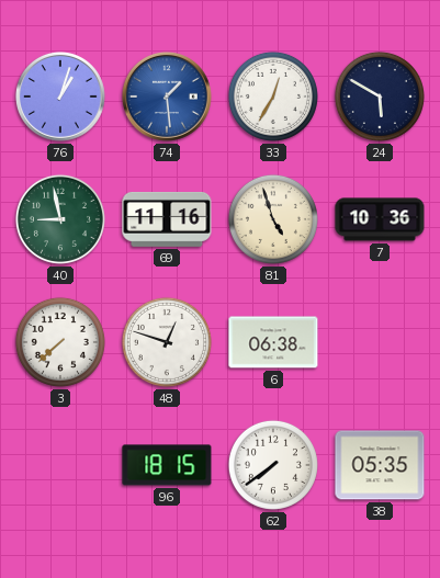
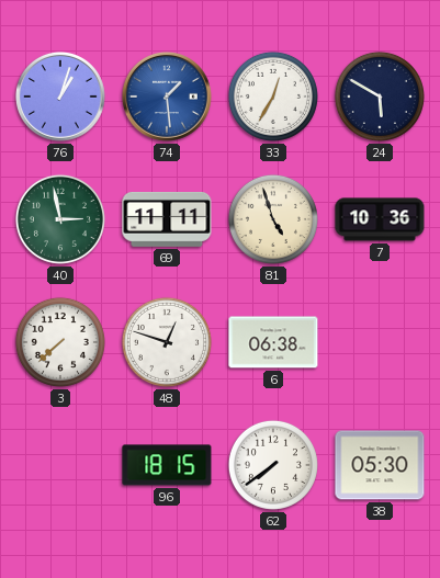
40: 8:58 -> 2:58 (60, 219)
69: 11:16 -> 11:11 (167, 219)
38: 05:35 -> 05:30 (380, 465)
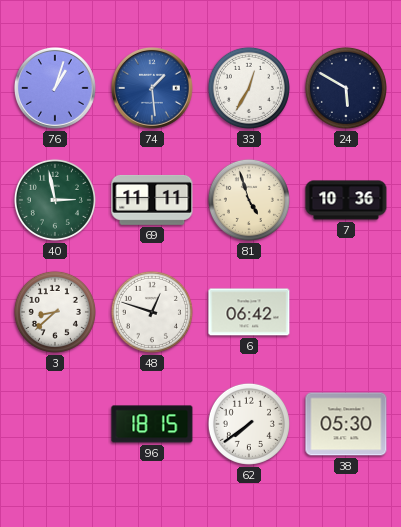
3: 7:38 -> 8:38 (55, 312)
6: 06:38 -> 06:42 (249, 312)
